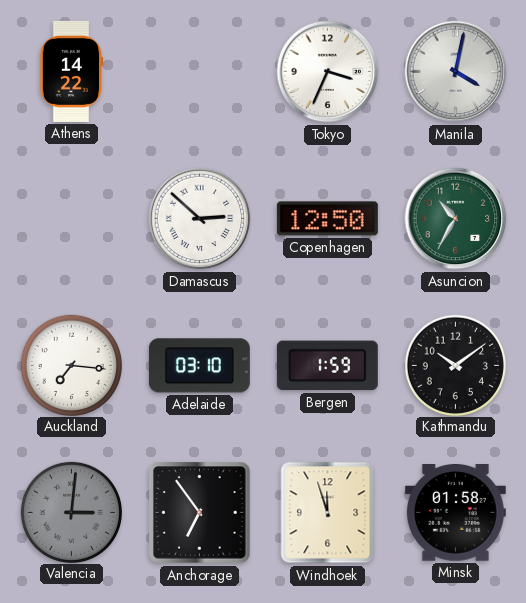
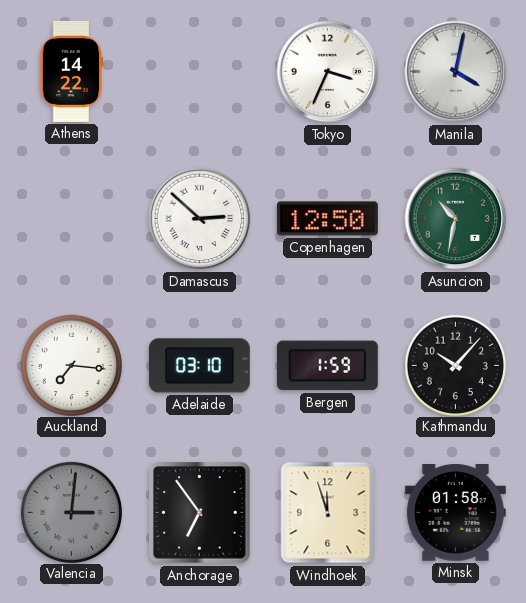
Asuncion: 10:35 -> 10:32 (456, 219)
Kathmandu: 10:09 -> 10:07 (455, 365)
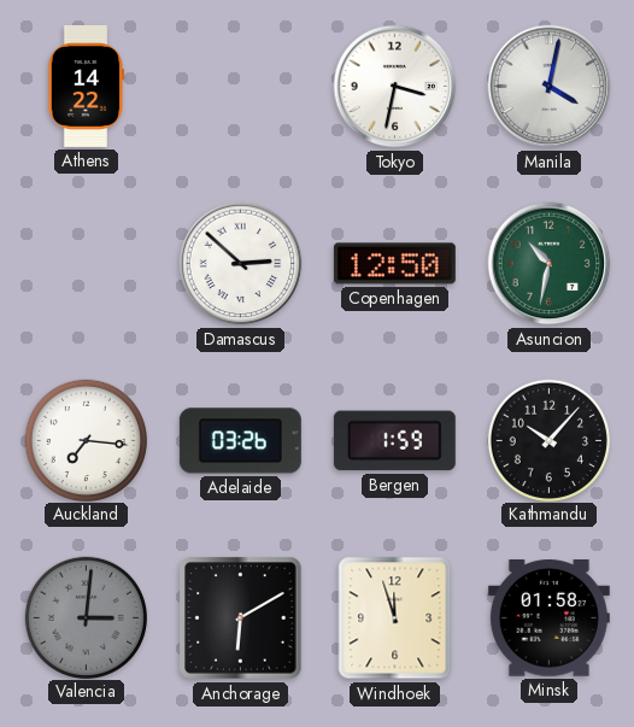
Tokyo: 3:34 -> 3:32 (395, 87)
Adelaide: 03:10 -> 03:26 (240, 441)
Anchorage: 6:54 -> 6:10 (241, 618)
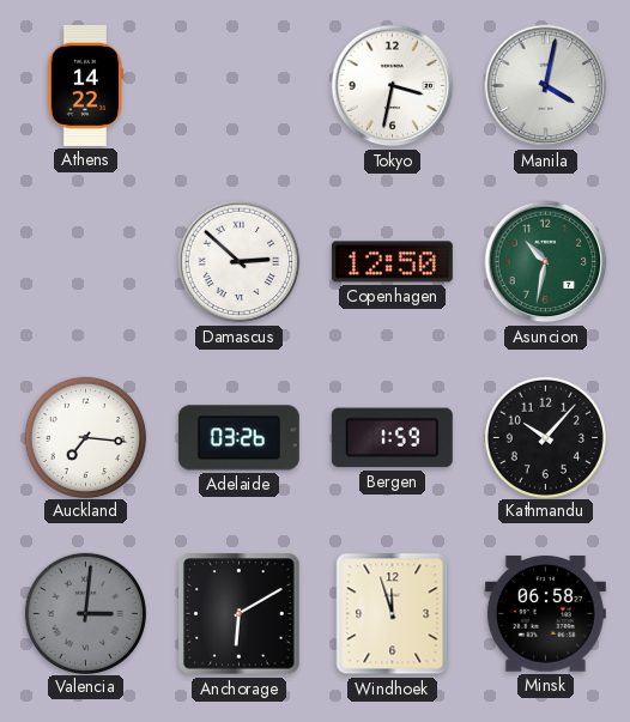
Minsk: 01:58 -> 06:58 (545, 614)
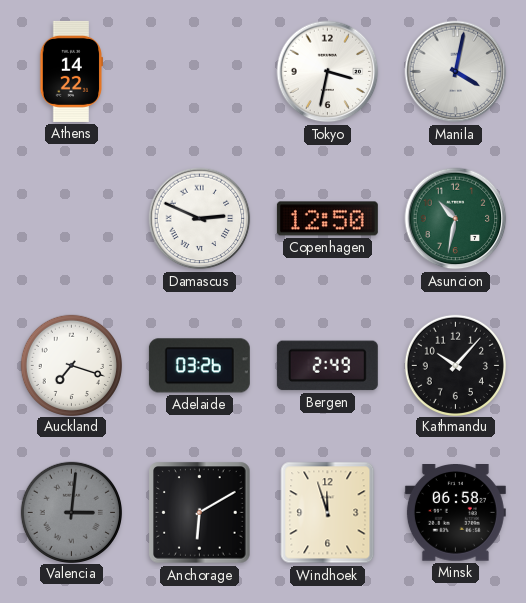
Damascus: 2:52 -> 2:49 (200, 219)
Auckland: 7:16 -> 7:18 (71, 365)
Bergen: 1:59 -> 2:49 (327, 366)
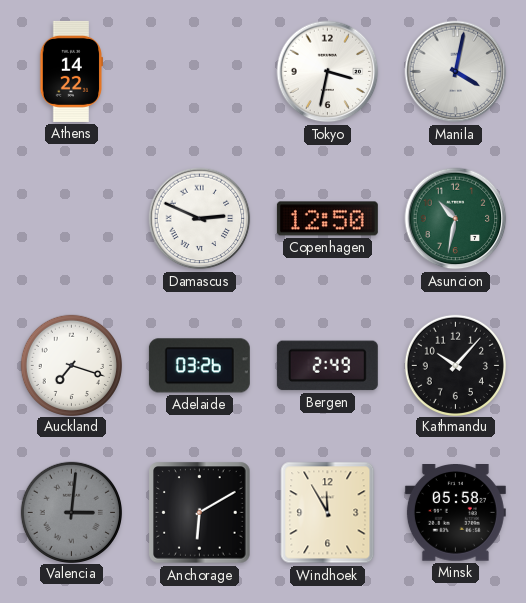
Windhoek: 11:57 -> 11:55 (328, 513)
Minsk: 06:58 -> 05:58 (455, 513)
